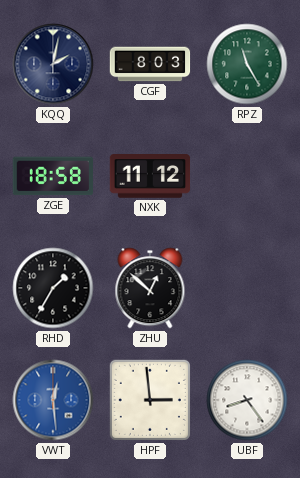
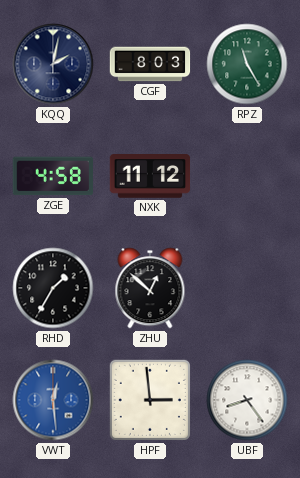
ZGE: 18:58 -> 4:58 (53, 176)
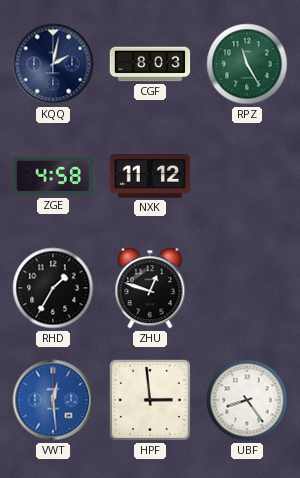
ZHU: 12:52 -> 12:48 (150, 288)
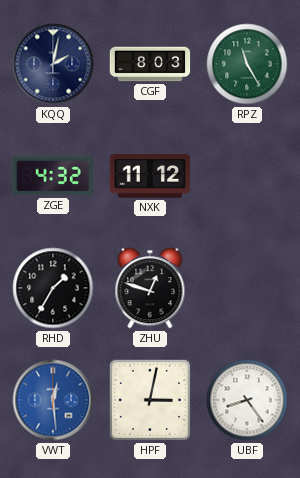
ZGE: 4:58 -> 4:32 (53, 176)
HPF: 2:59 -> 3:02 (150, 400)
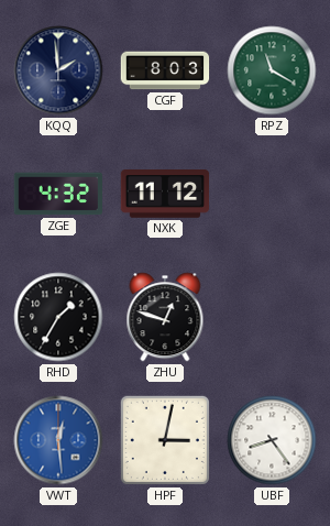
KQQ: 2:02 -> 1:59 (58, 70)
RPZ: 11:25 -> 11:20 (272, 70)
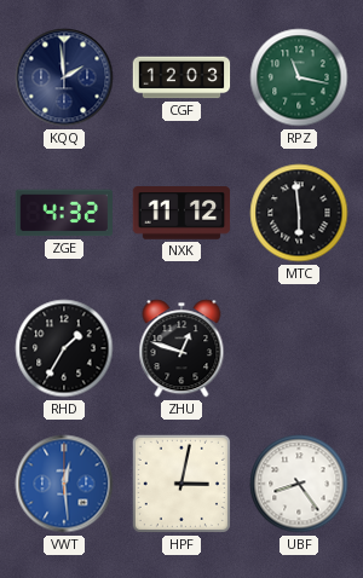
CGF: 8:03 -> 12:03 (181, 77)
RPZ: 11:20 -> 11:17 (299, 77)
MTC: none -> 5:59 (299, 213)
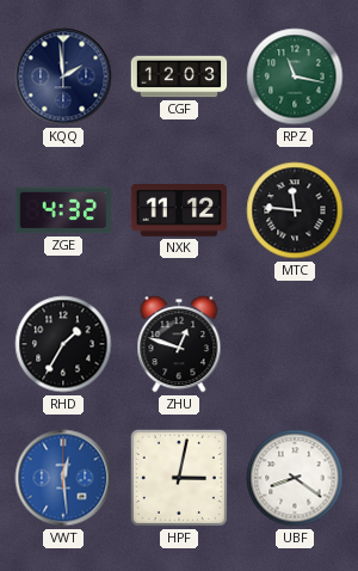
MTC: 5:59 -> 11:46 (295, 210)
UBF: 8:24 -> 8:21 (295, 478)
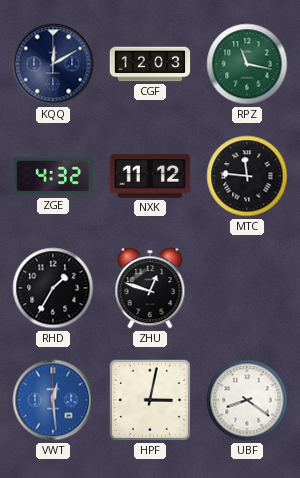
KQQ: 1:59 -> 12:10 (53, 64)
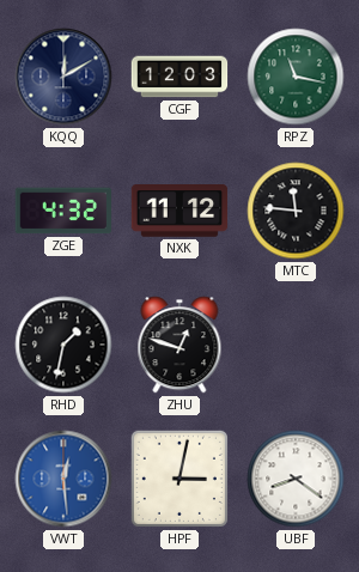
RHD: 1:35 -> 1:32 (63, 345)
